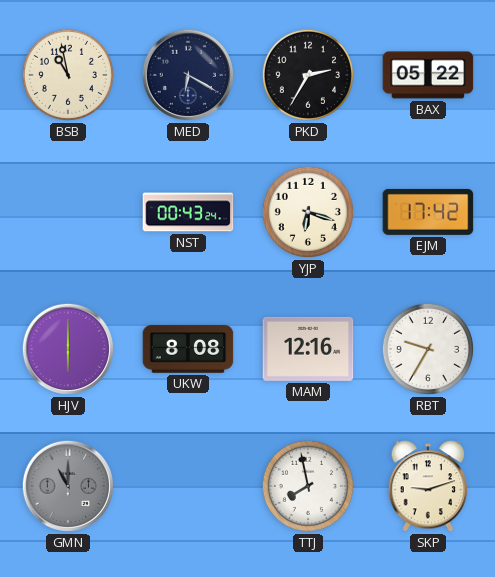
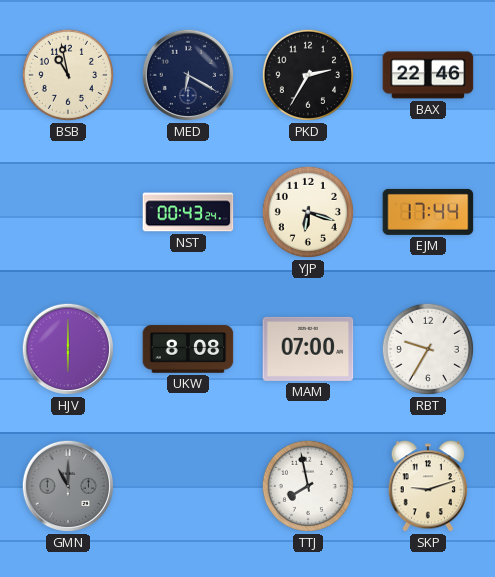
BAX: 05:22 -> 22:46 (428, 75)
EJM: 17:42 -> 17:44 (428, 212)
MAM: 12:16 -> 07:00 (308, 349)
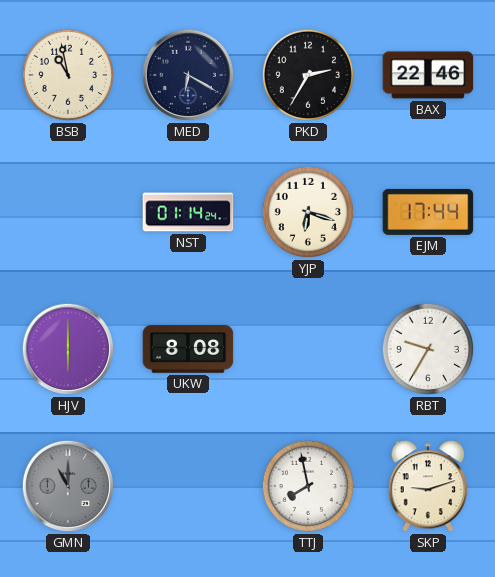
NST: 00:43 -> 01:14 (188, 212)
MAM: 07:00 -> none (308, 349)
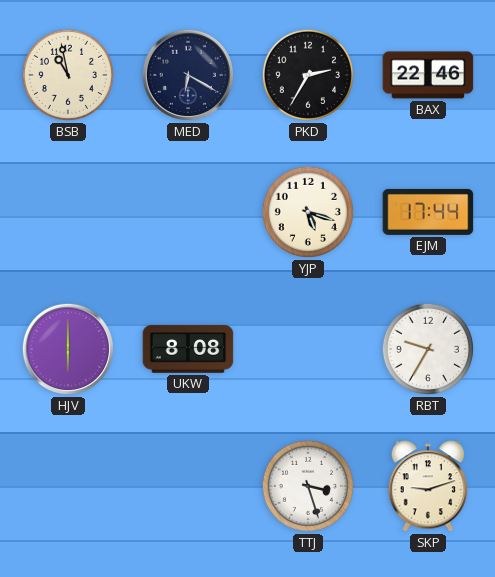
NST: 01:14 -> none (188, 212)
YJP: 6:18 -> 5:18 (308, 212)
GMN: 11:00 -> none (68, 486)
TTJ: 7:58 -> 3:27 (308, 486)
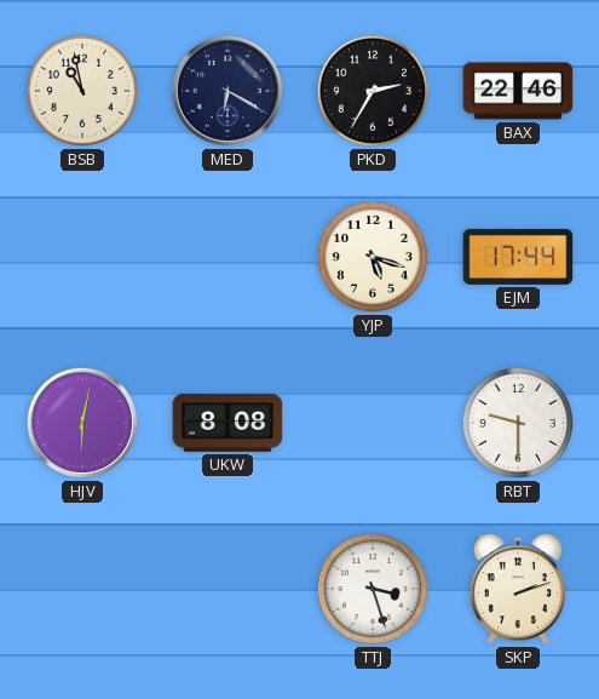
HJV: 6:00 -> 6:02 (82, 423)
RBT: 9:35 -> 9:30 (518, 423)
SKP: 9:12 -> 2:12 (518, 589)
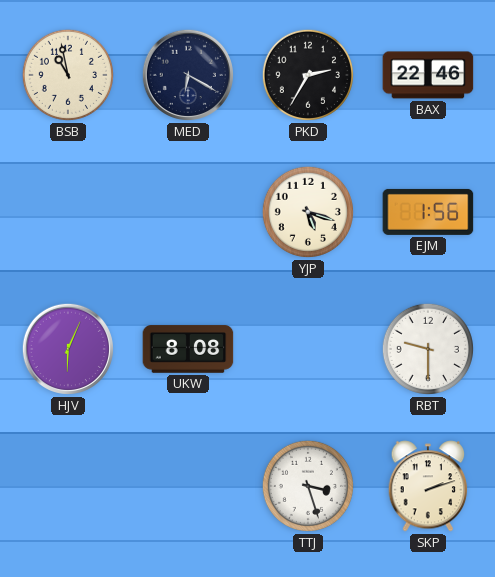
EJM: 17:44 -> 1:56 (428, 212)
HJV: 6:02 -> 6:04 (68, 349)
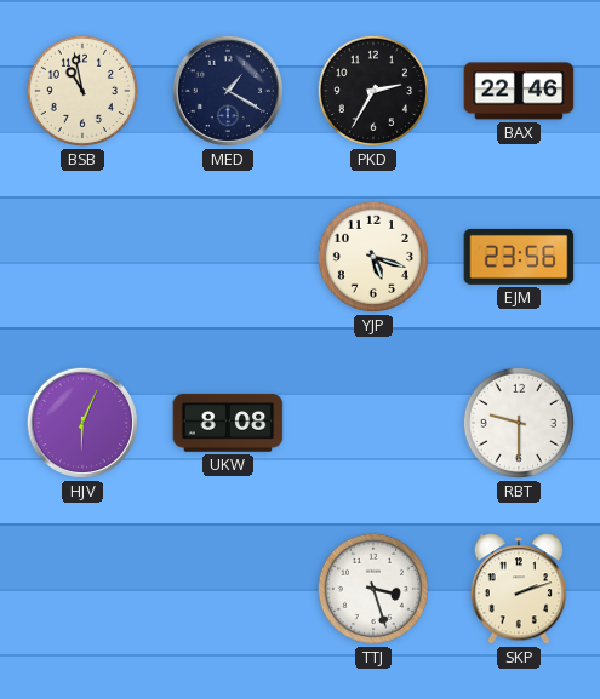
MED: 6:20 -> 1:20 (228, 91)
EJM: 1:56 -> 23:56 (519, 257)
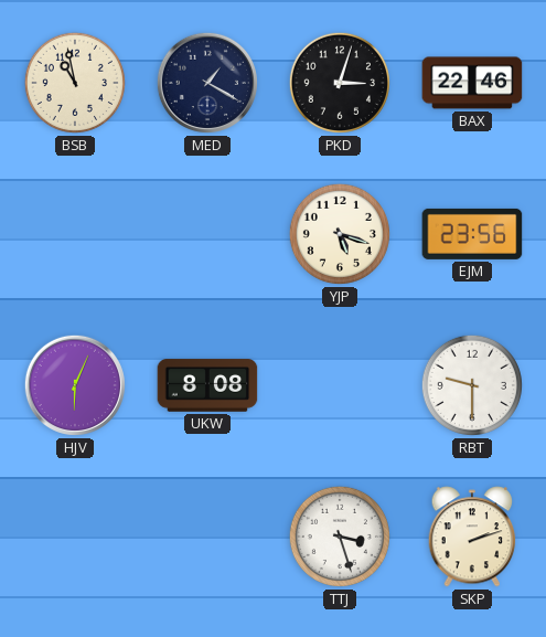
PKD: 2:35 -> 3:03 (340, 83)
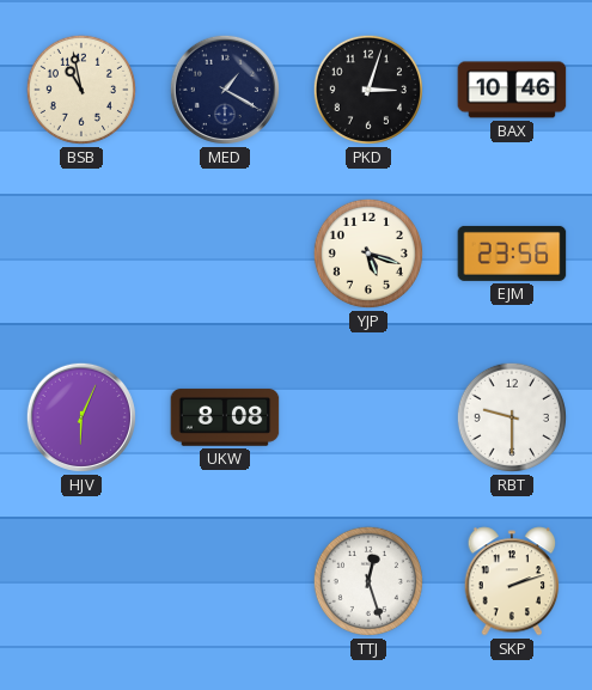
BAX: 22:46 -> 10:46 (512, 90)
TTJ: 3:27 -> 12:27 (368, 581)
